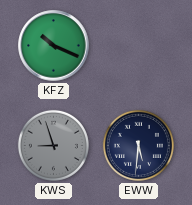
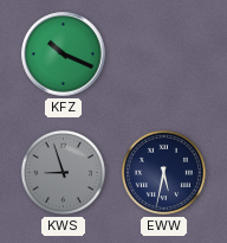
EWW: 5:31 -> 5:32 (163, 172)
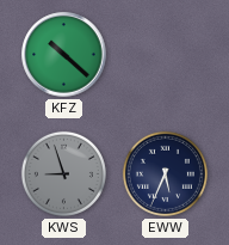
KFZ: 10:19 -> 10:22 (64, 55)
EWW: 5:32 -> 5:34 (165, 173)
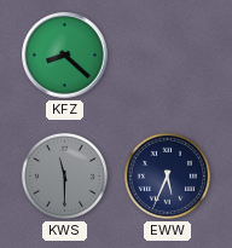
KFZ: 10:22 -> 8:22 (65, 56)
KWS: 8:57 -> 11:30 (64, 175)
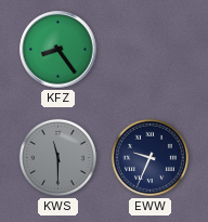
KFZ: 8:22 -> 8:24 (58, 50)
EWW: 5:34 -> 9:34 (149, 157)
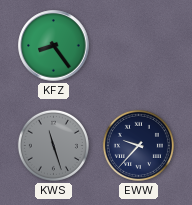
KWS: 11:30 -> 11:27 (53, 145)
EWW: 9:34 -> 9:37 (138, 145)
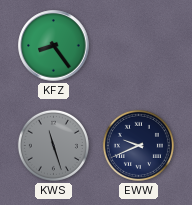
EWW: 9:37 -> 9:41 (138, 145)
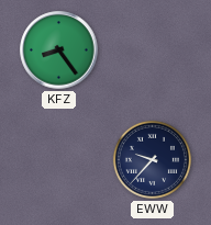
KWS: 11:27 -> none (53, 145)
EWW: 9:41 -> 9:37 (152, 159)
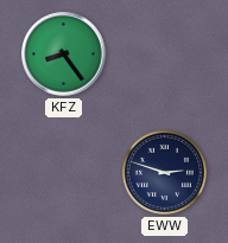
EWW: 9:37 -> 2:48 (164, 172)
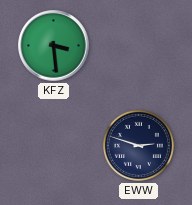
KFZ: 8:24 -> 3:29 (54, 46)
